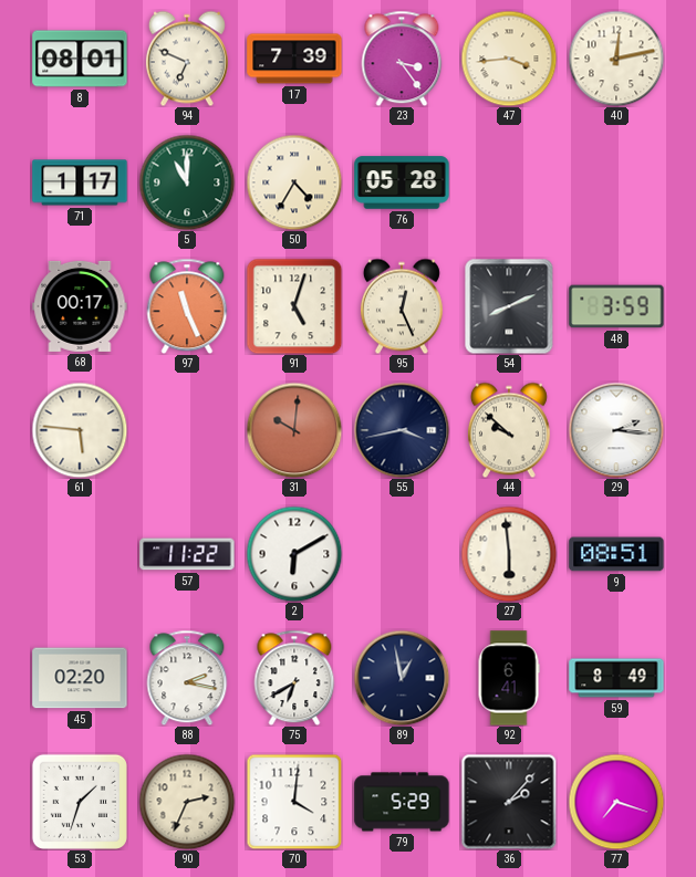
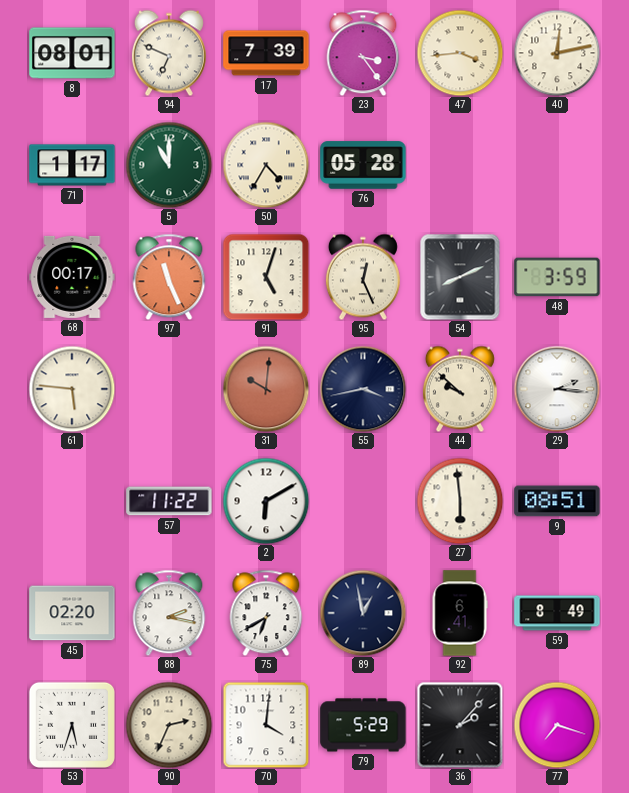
53: 1:33 -> 5:33 (72, 725)
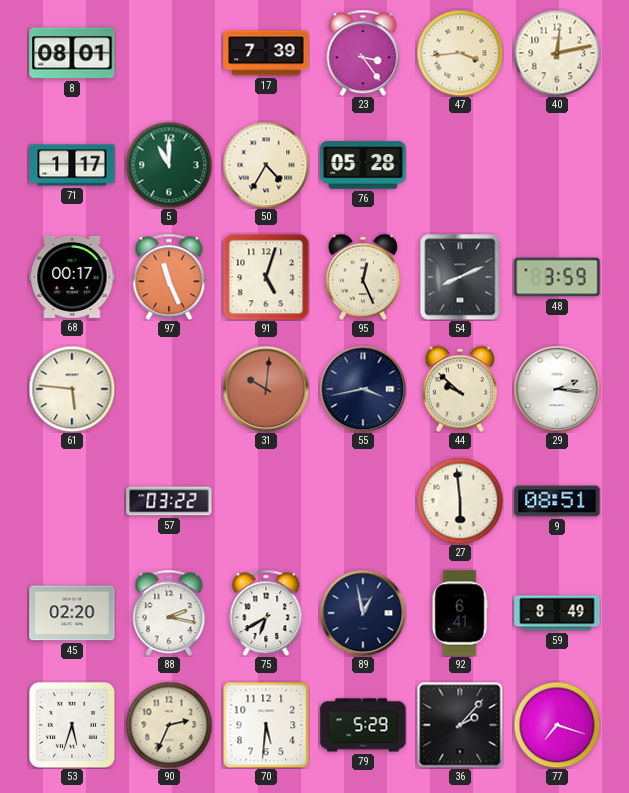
94: 6:49 -> none (169, 53)
57: 11:22 -> 03:22 (169, 501)
2: 6:10 -> none (266, 501)
70: 4:01 -> 5:31 (266, 725)
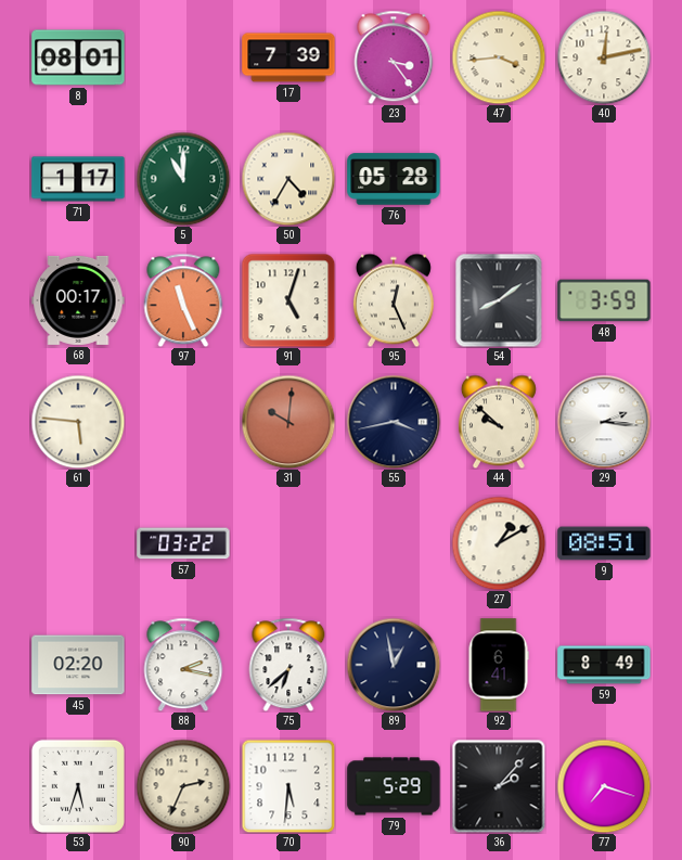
54: 8:11 -> 8:09 (499, 300)
27: 5:59 -> 1:10 (499, 543)
75: 6:40 -> 6:38 (288, 665)
